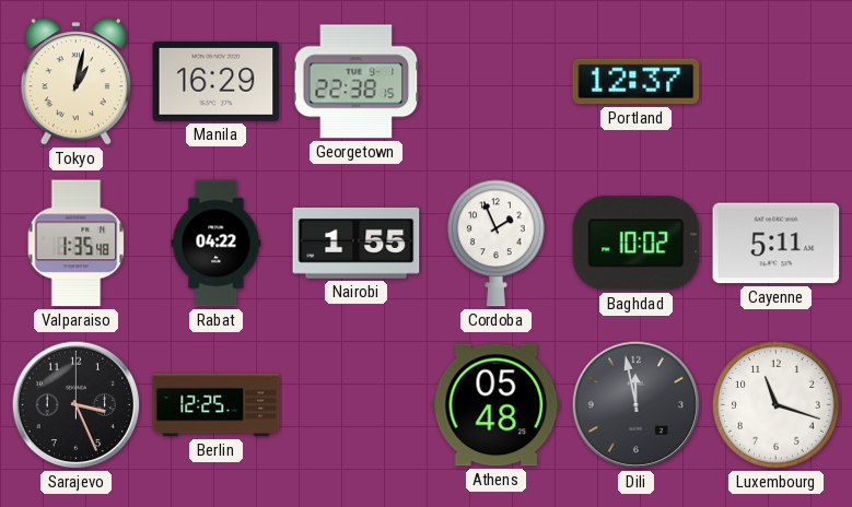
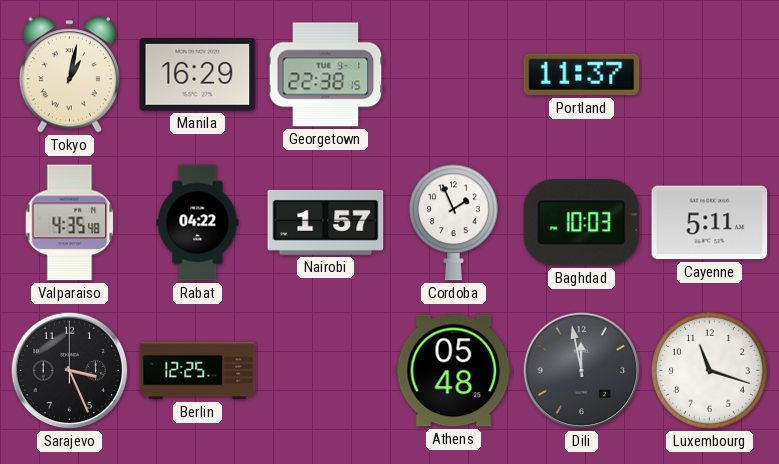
Portland: 12:37 -> 11:37 (582, 75)
Valparaiso: 1:35 -> 4:35 (70, 223)
Nairobi: 1:55 -> 1:57 (326, 222)
Baghdad: 10:02 -> 10:03 (582, 223)
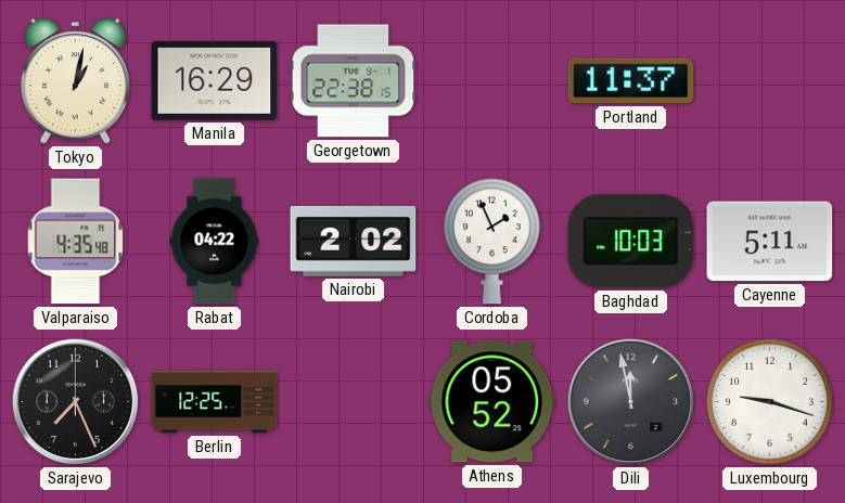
Nairobi: 1:57 -> 2:02 (354, 241)
Sarajevo: 3:26 -> 7:26 (76, 402)
Athens: 05:48 -> 05:52 (492, 402)
Luxembourg: 11:18 -> 9:18 (770, 402)
